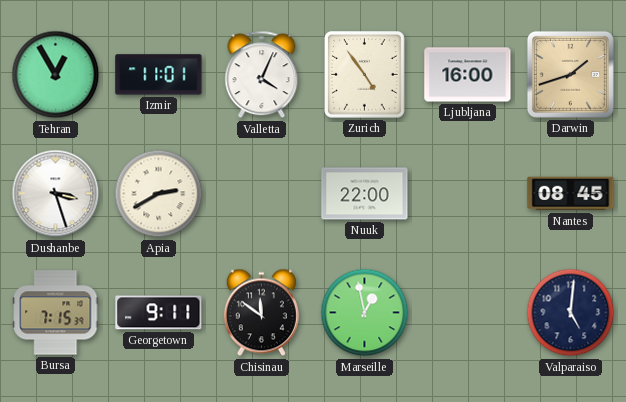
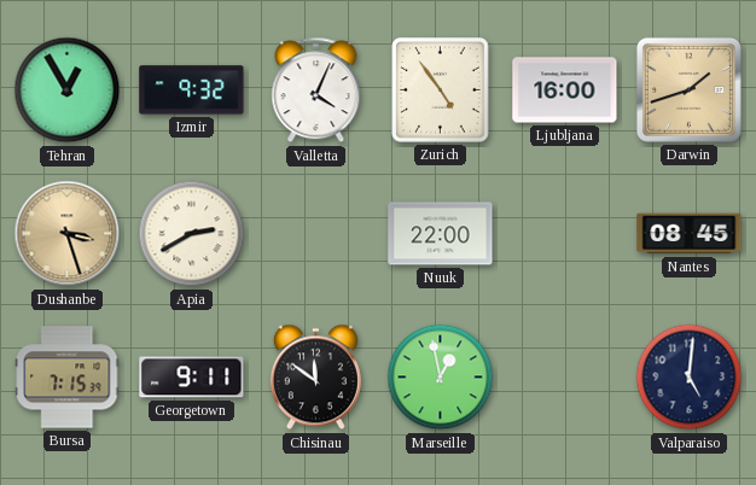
Izmir: 11:01 -> 9:32 (192, 90)
Dushanbe dial: white -> champagne (68, 234)
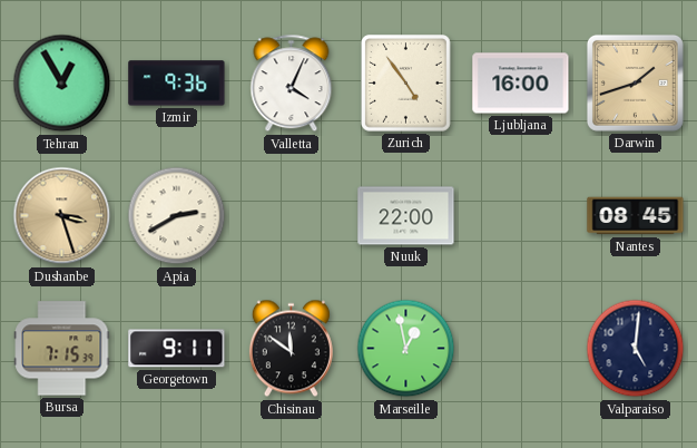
Izmir: 9:32 -> 9:36 (177, 84)
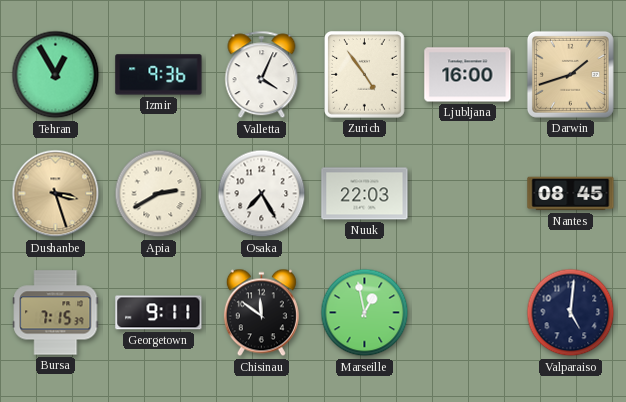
Osaka: none -> 7:25 (262, 194)
Nuuk: 22:00 -> 22:03 (365, 194)
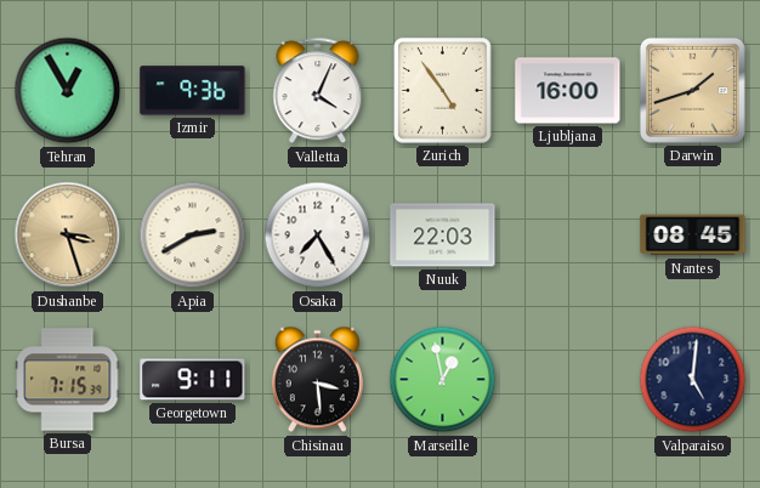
Chisinau: 11:51 -> 3:29 (317, 380)
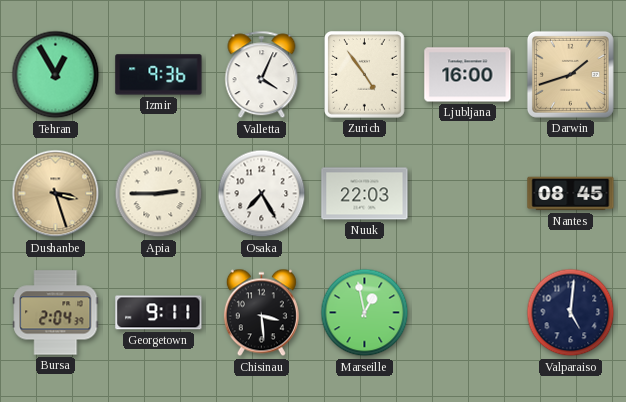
Apia: 2:40 -> 2:45 (159, 194)
Bursa: 7:15 -> 2:04 (56, 313)
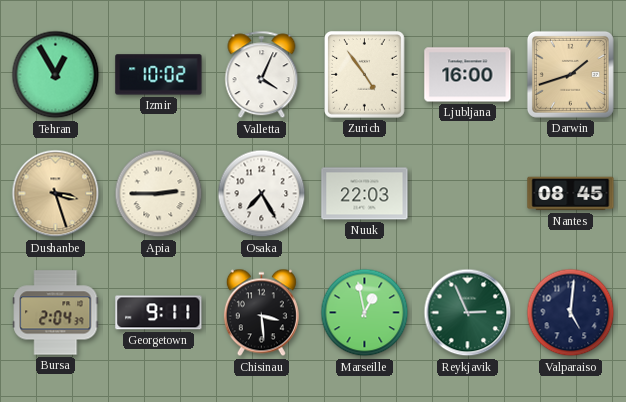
Izmir: 9:36 -> 10:02 (159, 75)
Reykjavik: none -> 2:56 (468, 313)
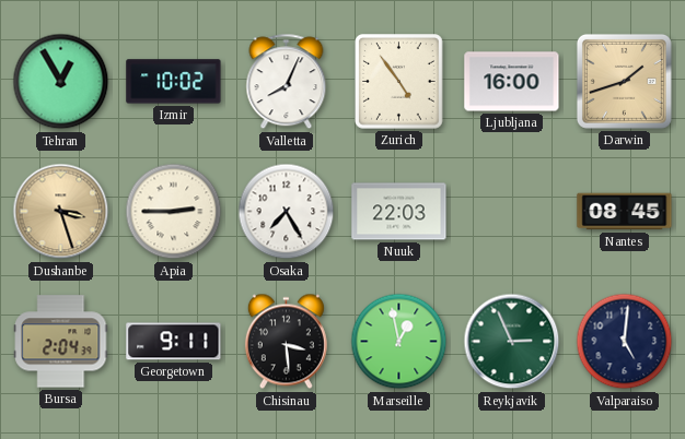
Valletta: 4:04 -> 8:04 (287, 82)
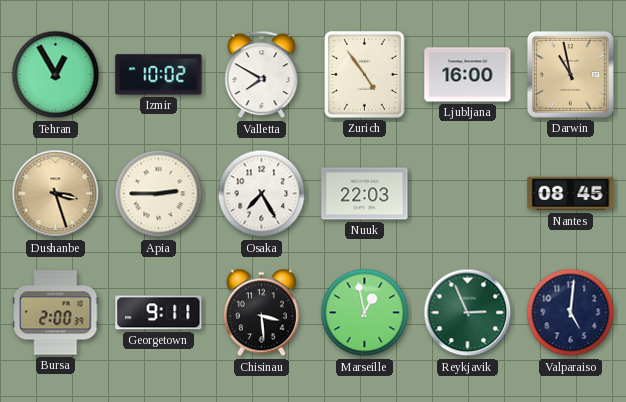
Valletta: 8:04 -> 7:50 (262, 75)
Darwin: 1:42 -> 10:58 (570, 74)
Bursa: 2:04 -> 2:00 (56, 313)
